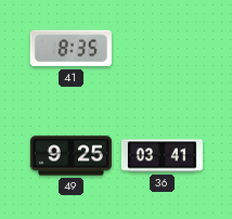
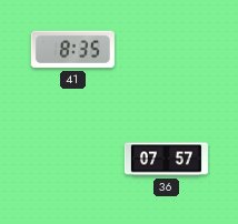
49: 9:25 -> none (70, 156)
36: 03:41 -> 07:57 (166, 160)
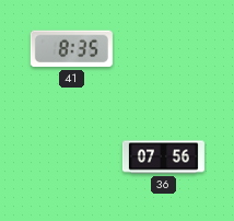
36: 07:57 -> 07:56 (163, 158)
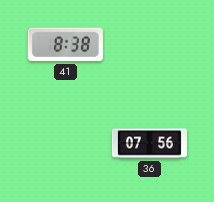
41: 8:35 -> 8:38 (65, 45)
